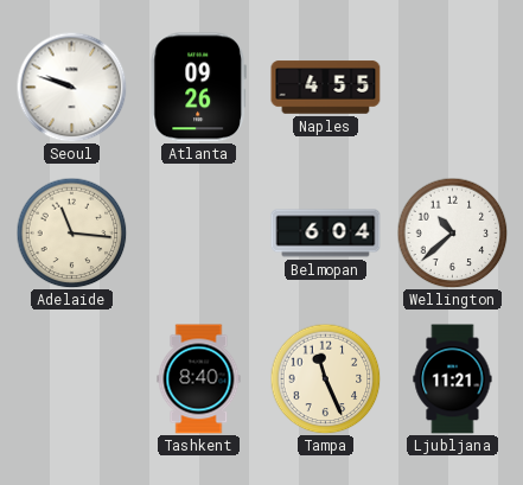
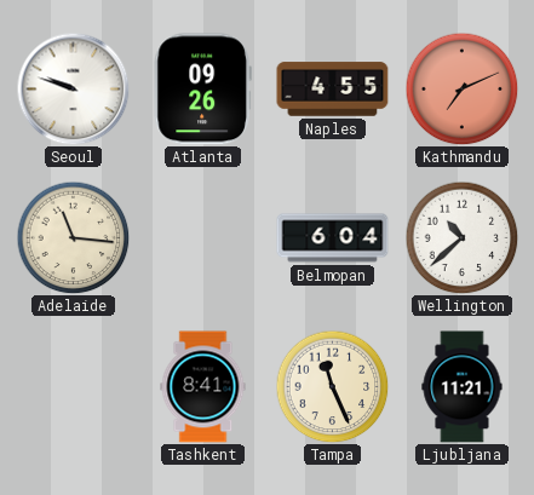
Kathmandu: none -> 7:11 (461, 88)
Tashkent: 8:40 -> 8:41 (203, 387)
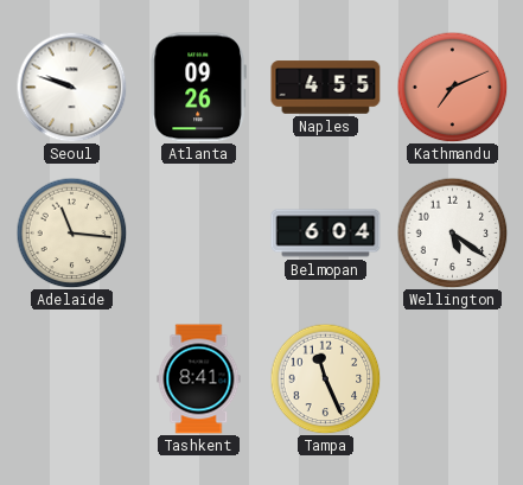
Wellington: 10:38 -> 5:21 (452, 232)
Ljubljana: 11:21 -> none (463, 387)
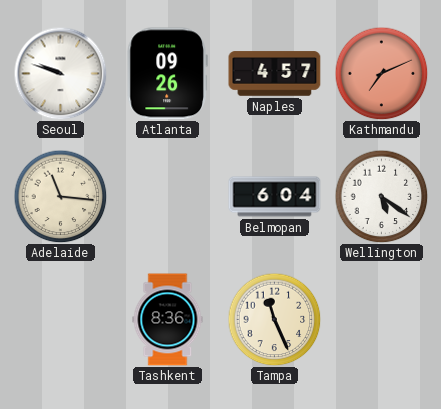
Naples: 4:55 -> 4:57 (275, 74)
Tashkent: 8:41 -> 8:36 (168, 320)
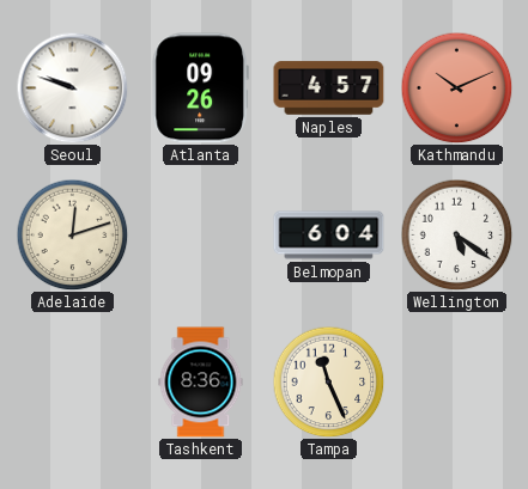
Kathmandu: 7:11 -> 10:11 (456, 87)
Adelaide: 11:16 -> 12:12 (72, 234)
